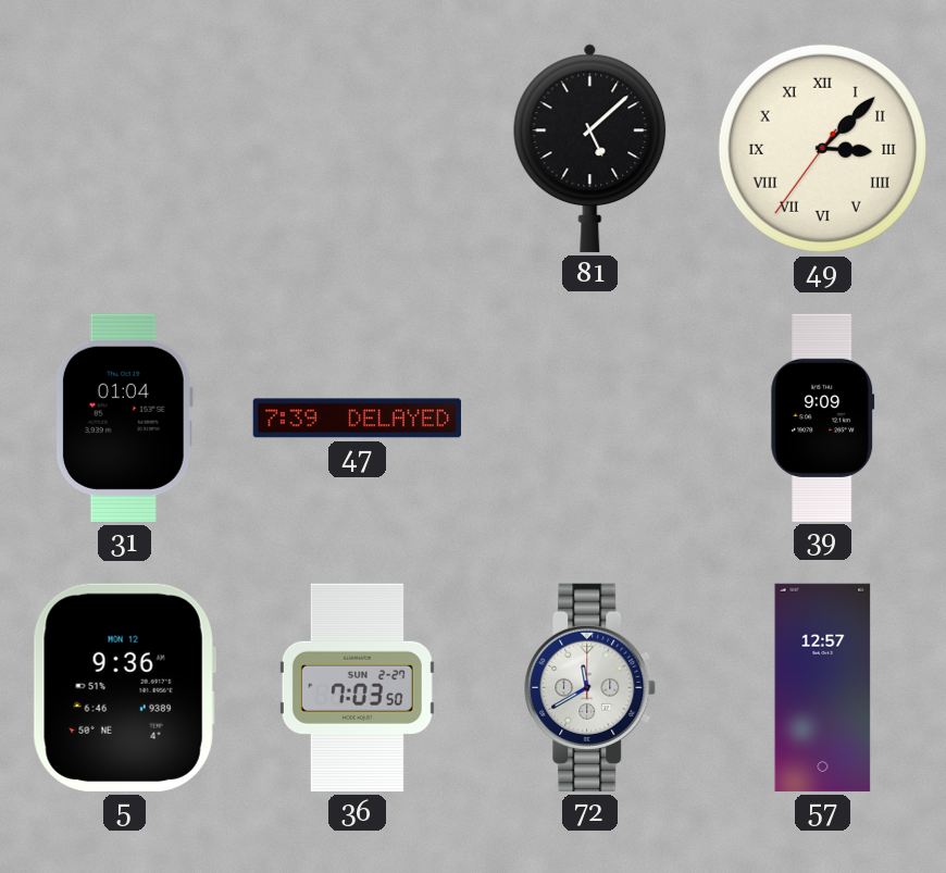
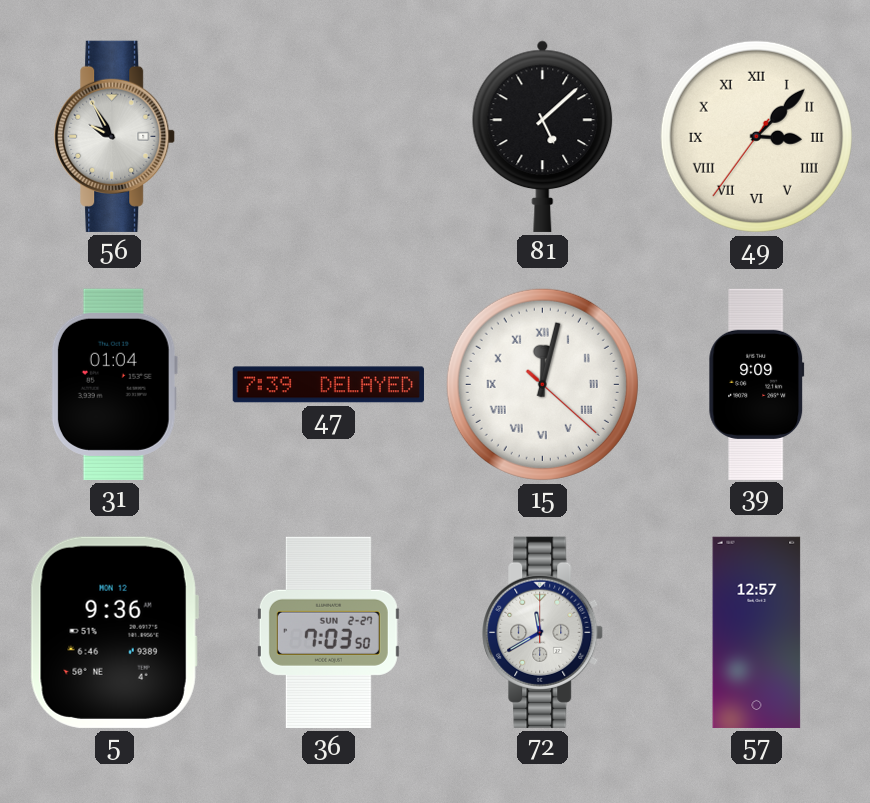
56: none -> 9:55 (115, 136)
15: none -> 12:02 (542, 384)
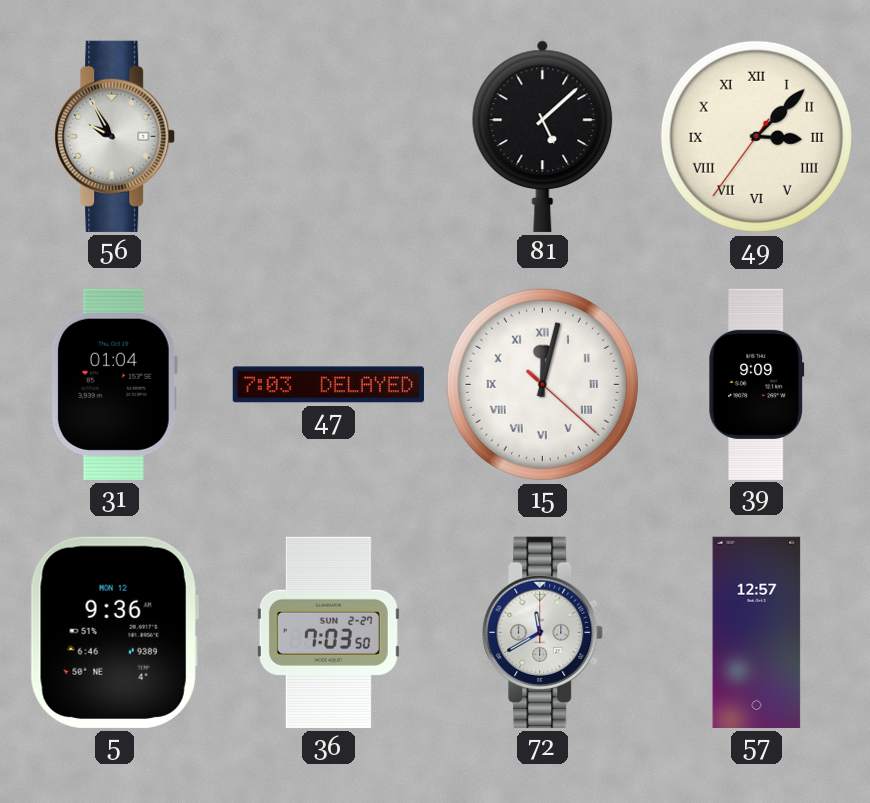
47: 7:39 -> 7:03 (328, 385)
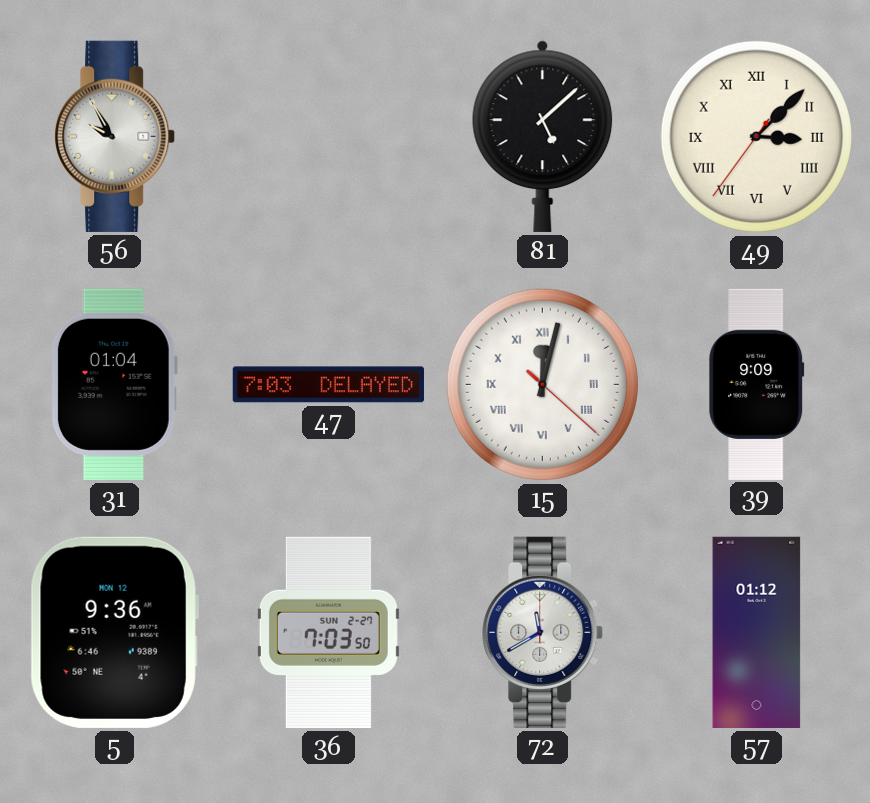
57: 12:57 -> 01:12 (757, 632)
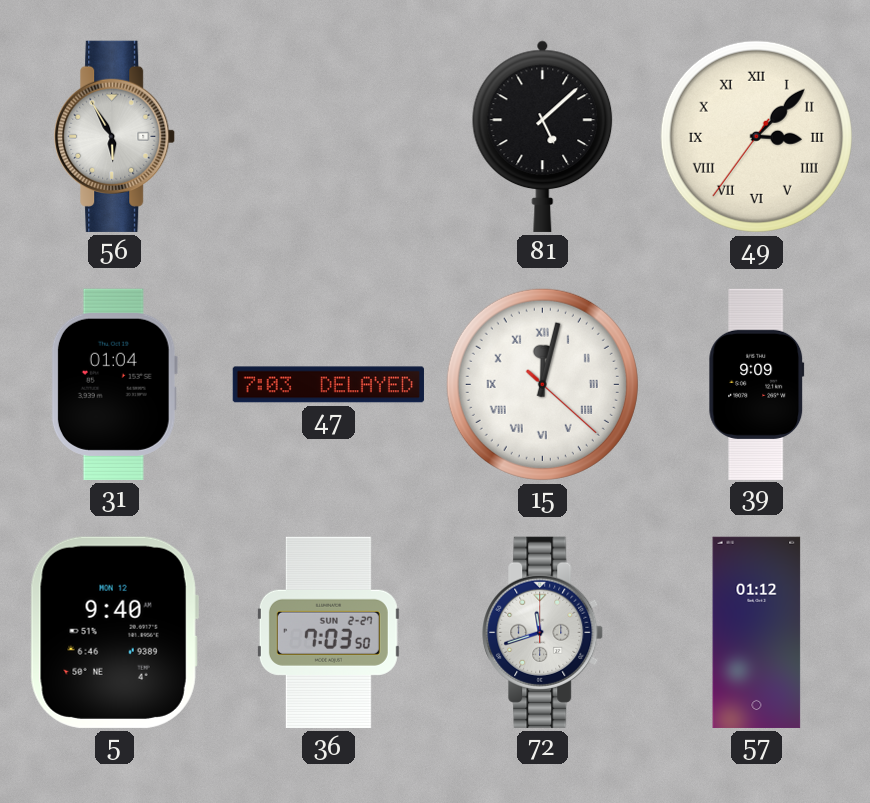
56: 9:55 -> 5:55 (115, 136)
5: 9:36 -> 9:40 (114, 632)
72: 11:40 -> 11:42 (543, 632)
